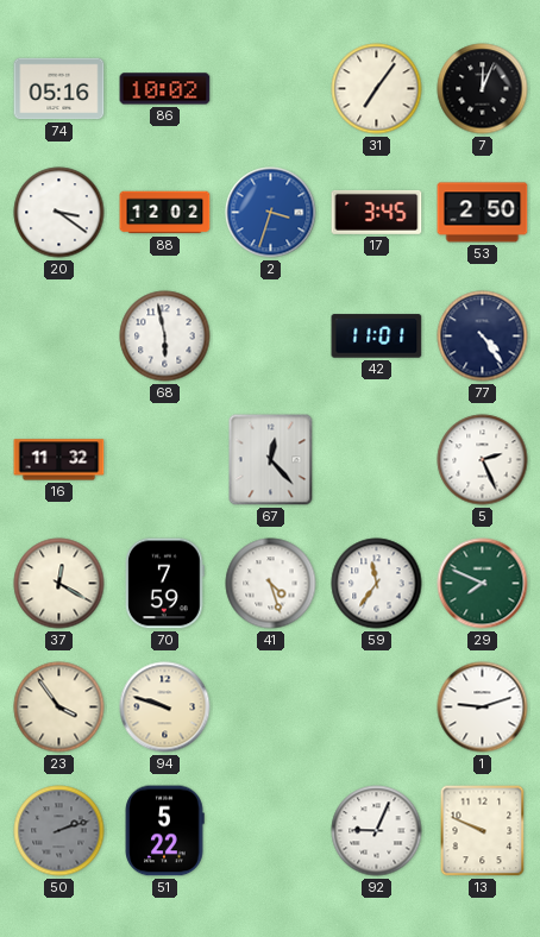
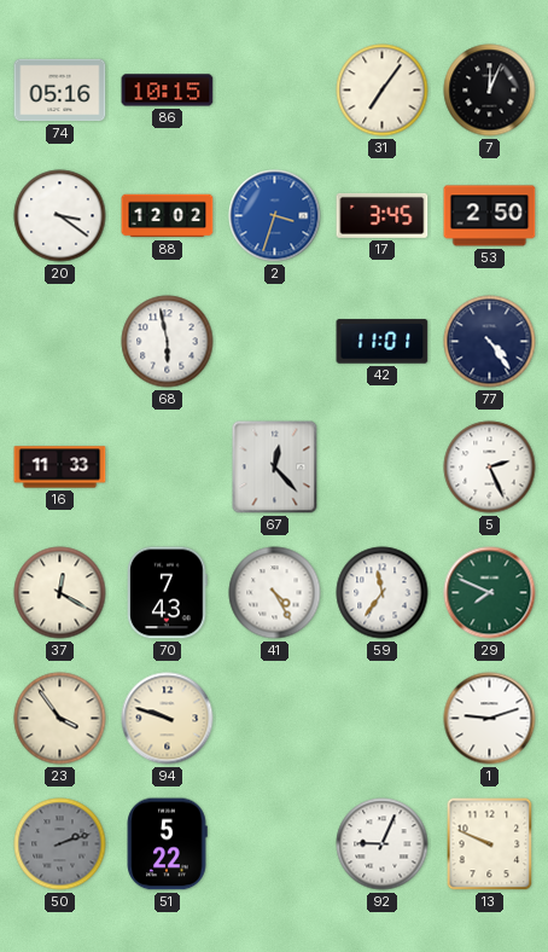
86: 10:02 -> 10:15 (168, 91)
16: 11:32 -> 11:33 (60, 468)
70: 7:59 -> 7:43 (168, 593)
41: 4:27 -> 4:25 (275, 593)
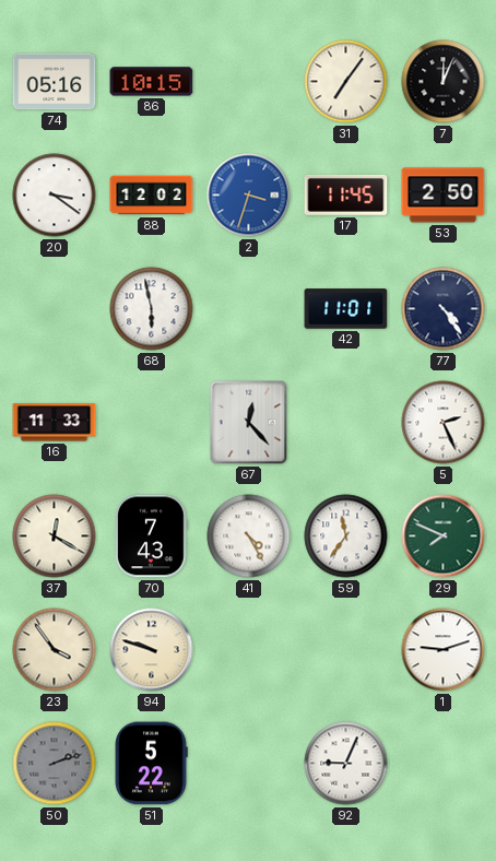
17: 3:45 -> 11:45 (346, 194)
13: 9:49 -> none (490, 844)
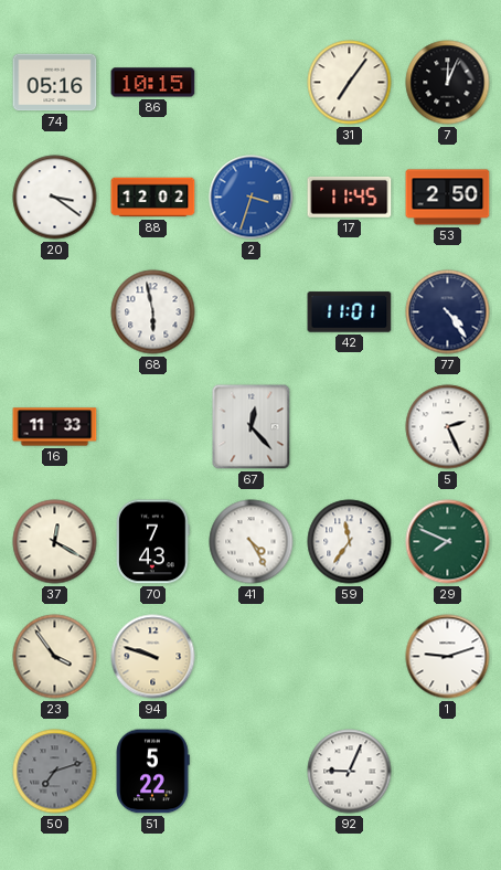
50: 2:12 -> 7:12 (55, 772)
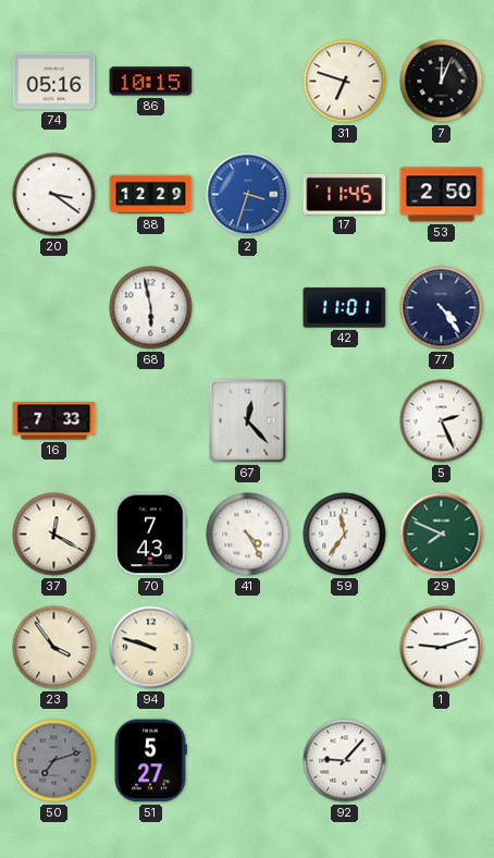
31: 7:06 -> 6:48 (345, 82)
88: 12:02 -> 12:29 (151, 195)
16: 11:33 -> 7:33 (54, 421)
51: 5:22 -> 5:27 (150, 761)
92: 9:04 -> 9:07 (345, 761)
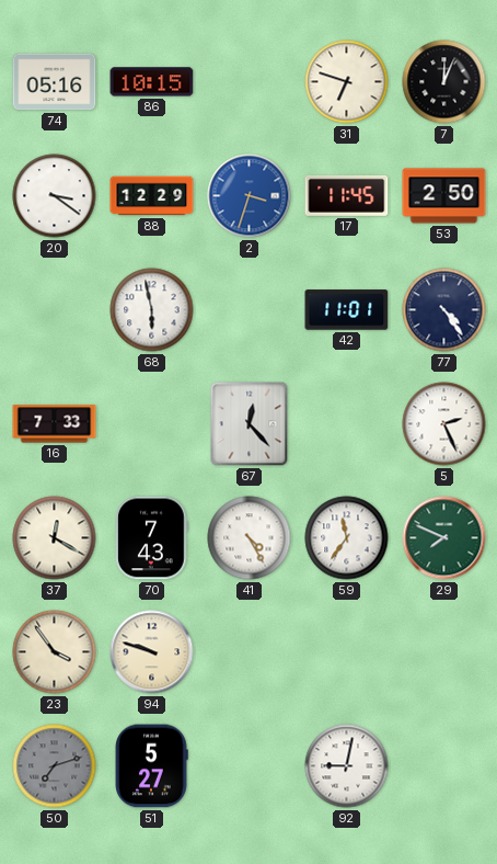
1: 9:12 -> none (442, 648)
92: 9:07 -> 9:02 (347, 766)
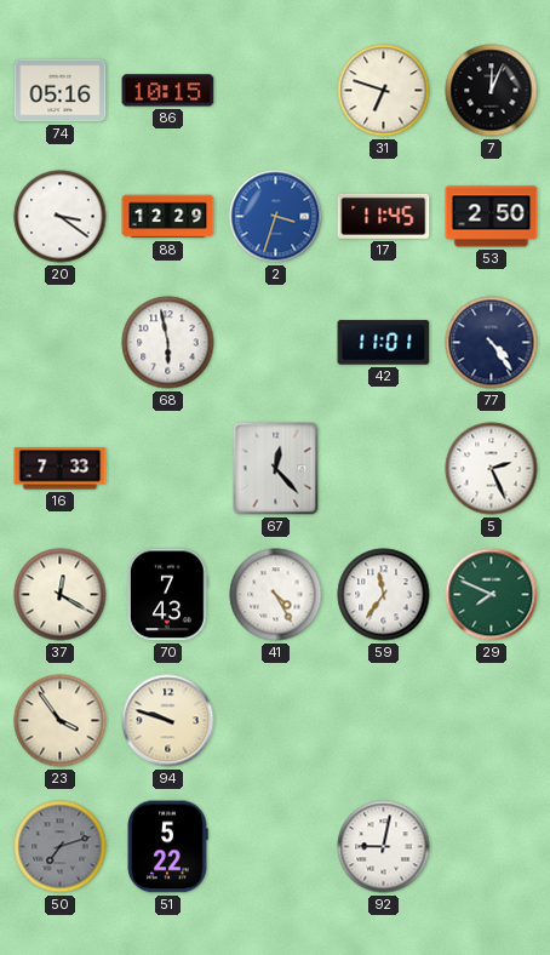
51: 5:27 -> 5:22 (167, 847)
